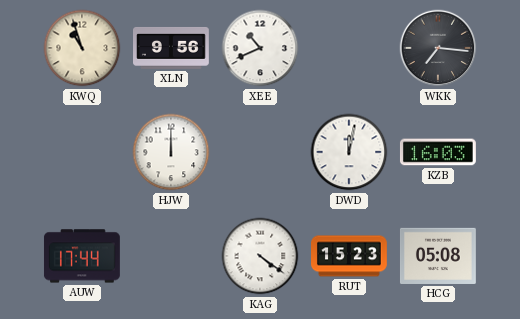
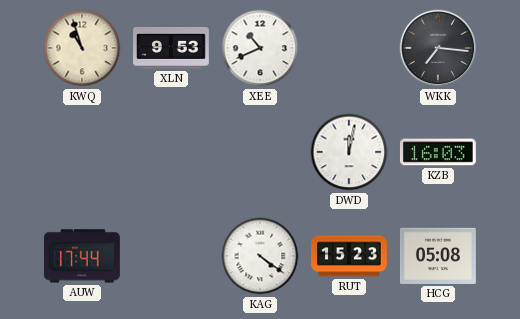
XLN: 9:56 -> 9:53 (172, 48)
HJW: 12:00 -> none (171, 152)
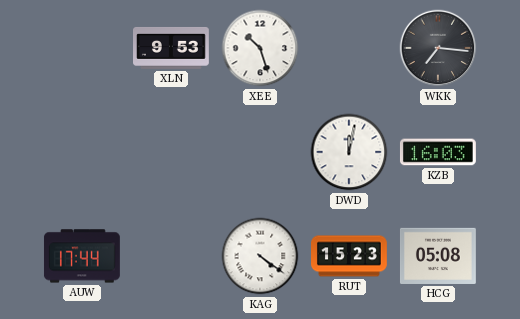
KWQ: 10:57 -> none (82, 48)
XEE: 10:41 -> 10:27 (260, 48)
